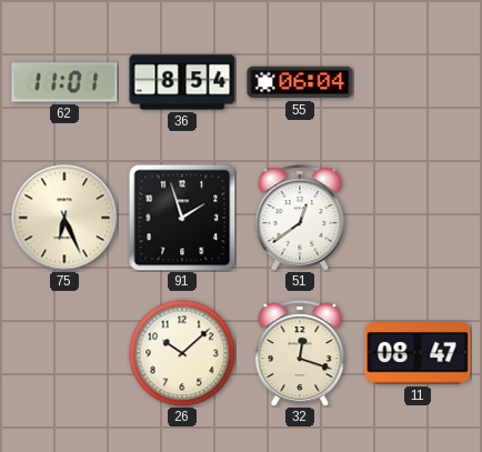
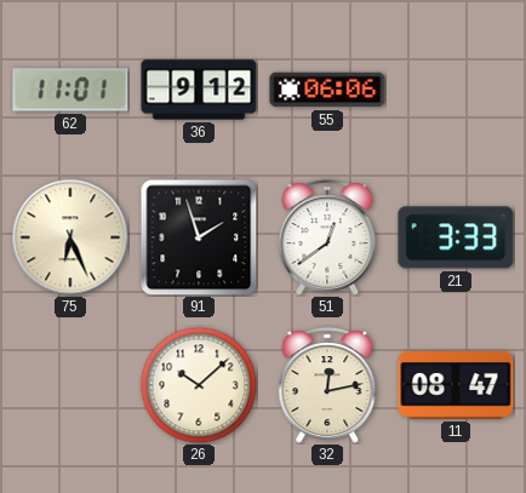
36: 8:54 -> 9:12 (199, 90)
55: 06:04 -> 06:06 (327, 90)
21: none -> 3:33 (456, 237)
32: 12:18 -> 12:13 (327, 385)
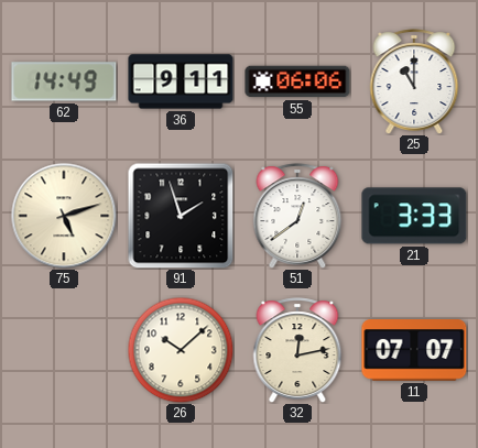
62: 11:01 -> 14:49 (64, 81)
36: 9:12 -> 9:11 (181, 81)
25: none -> 11:00 (414, 81)
75: 6:26 -> 5:12 (64, 216)
11: 08:47 -> 07:07 (414, 350)
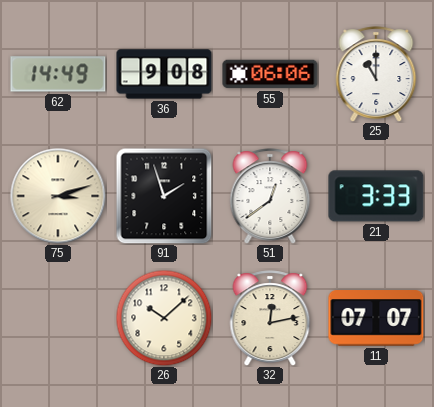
36: 9:11 -> 9:08 (164, 74)
75: 5:12 -> 3:12 (58, 196)
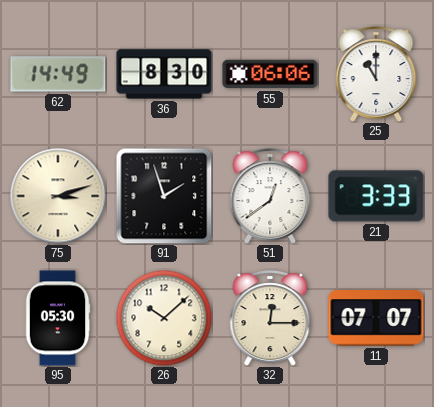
36: 9:08 -> 8:30 (164, 74)
95: none -> 05:30 (58, 318)
32: 12:13 -> 12:15 (270, 318)
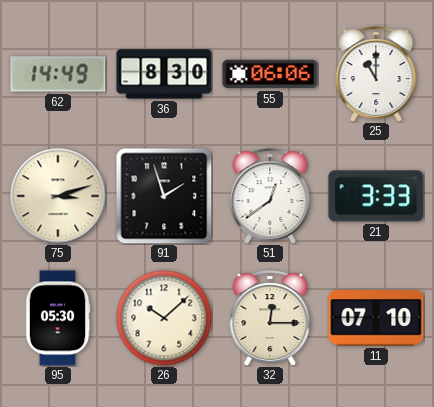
11: 07:07 -> 07:10 (376, 318)
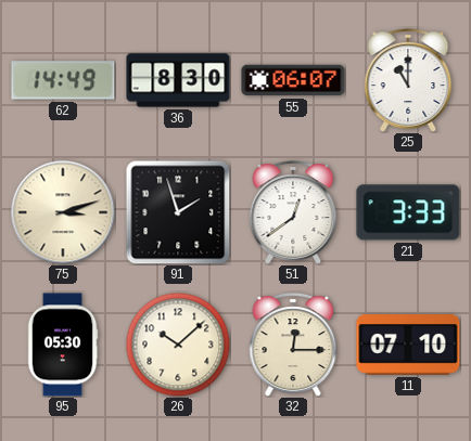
55: 06:06 -> 06:07 (293, 80)
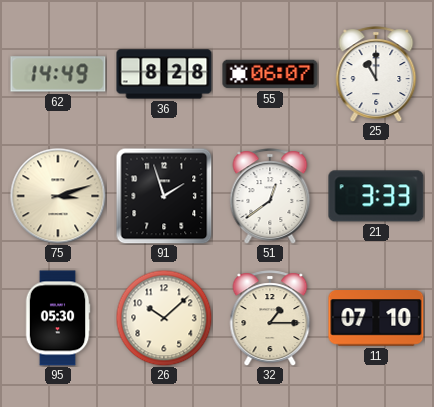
36: 8:30 -> 8:28 (164, 74)
32: 12:15 -> 1:15 (270, 318)
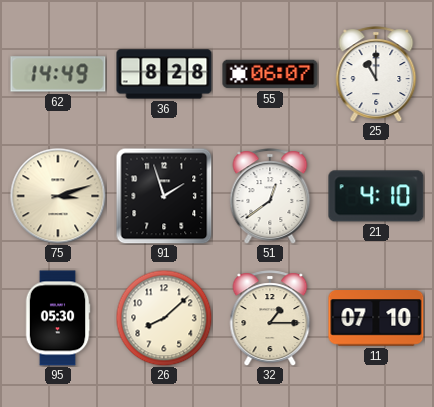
21: 3:33 -> 4:10 (376, 196)
26: 10:08 -> 8:08 (164, 318)
